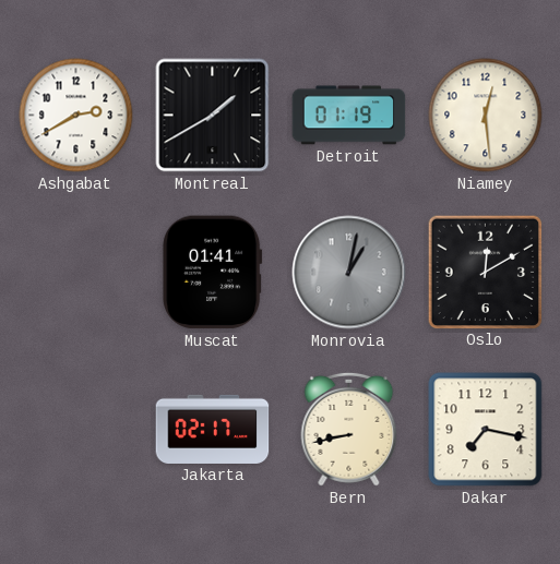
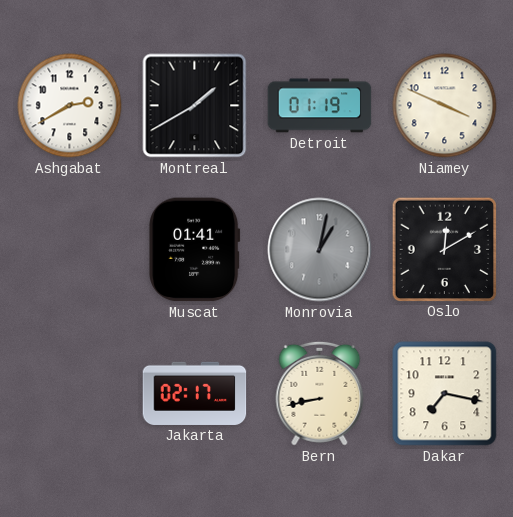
Niamey: 12:29 -> 3:49 (445, 106)
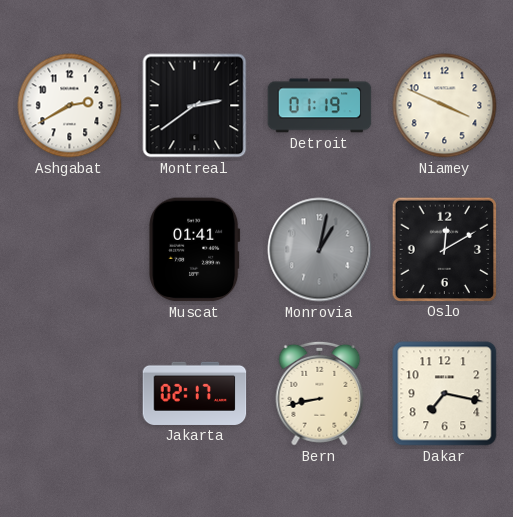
Montreal: 1:40 -> 2:39 (195, 106)
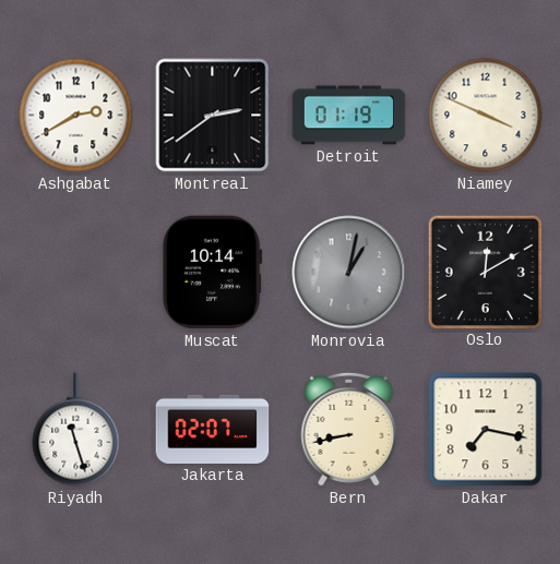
Muscat: 01:41 -> 10:14 (213, 273)
Riyadh: none -> 11:27 (76, 430)
Jakarta: 02:17 -> 02:07 (213, 429)
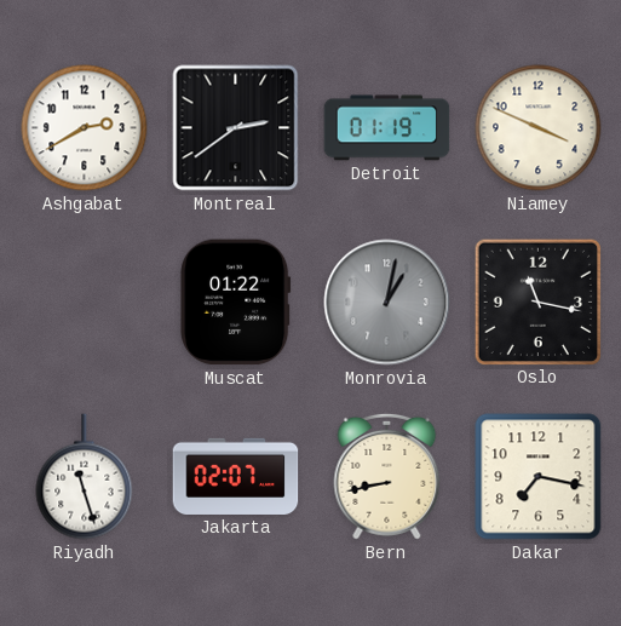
Muscat: 10:14 -> 01:22 (236, 303)
Oslo: 12:10 -> 11:17 (537, 301)
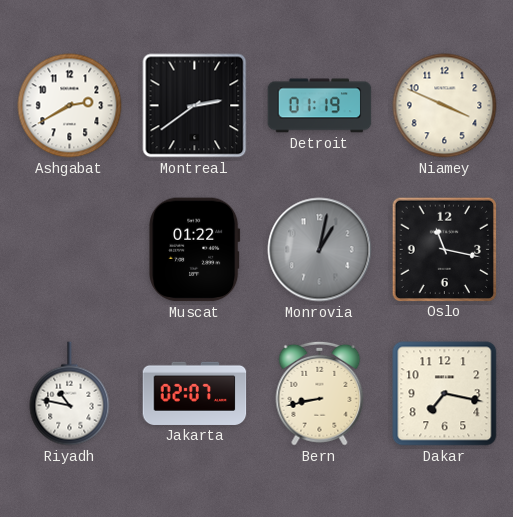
Riyadh: 11:27 -> 10:47 (70, 394)
